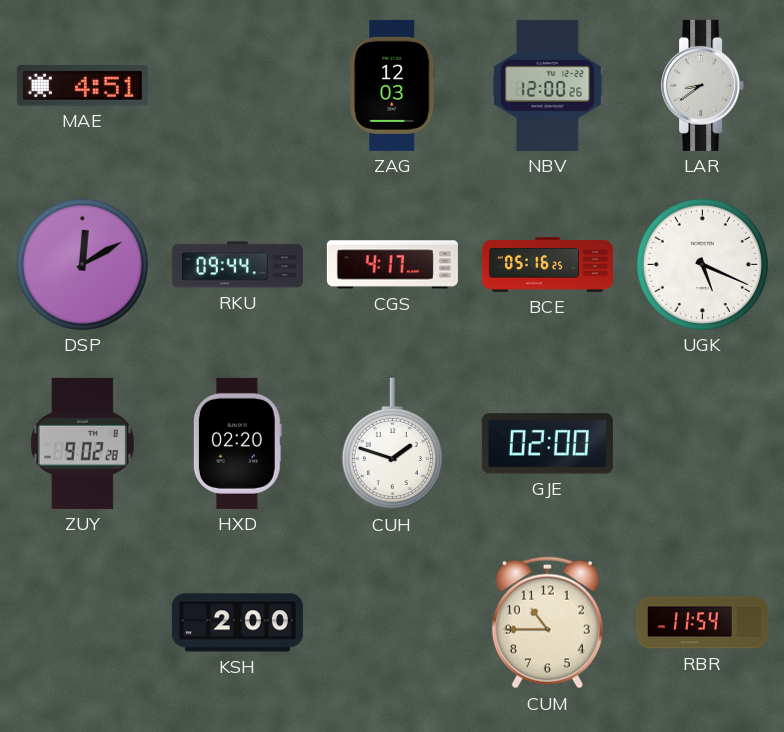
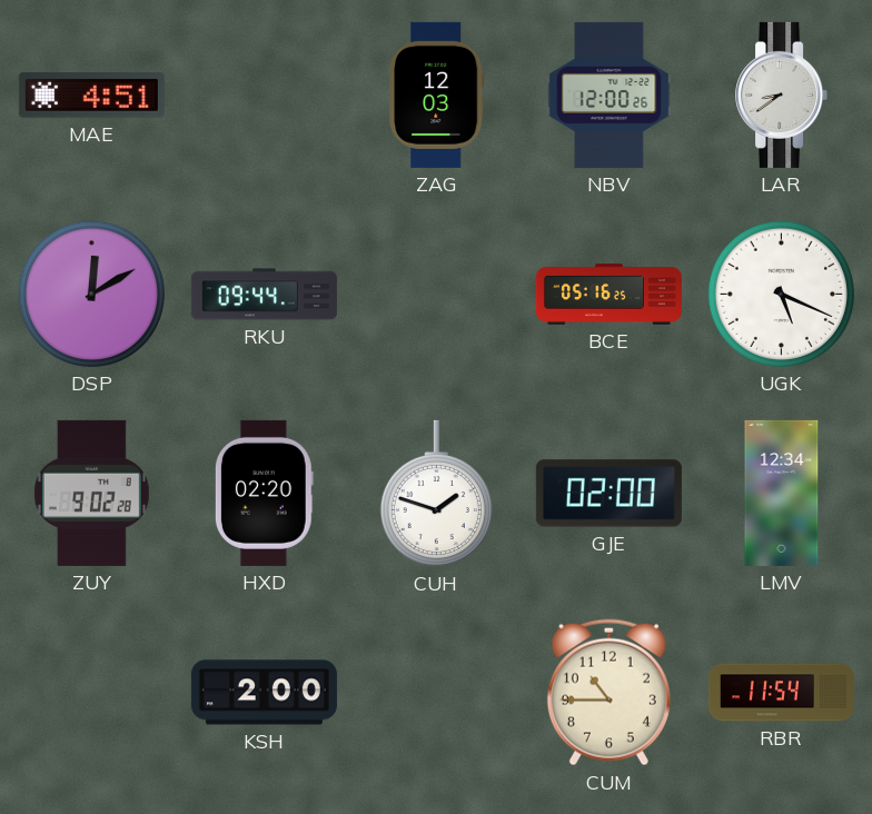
CGS: 4:17 -> none (392, 265)
LMV: none -> 12:34 (782, 493)
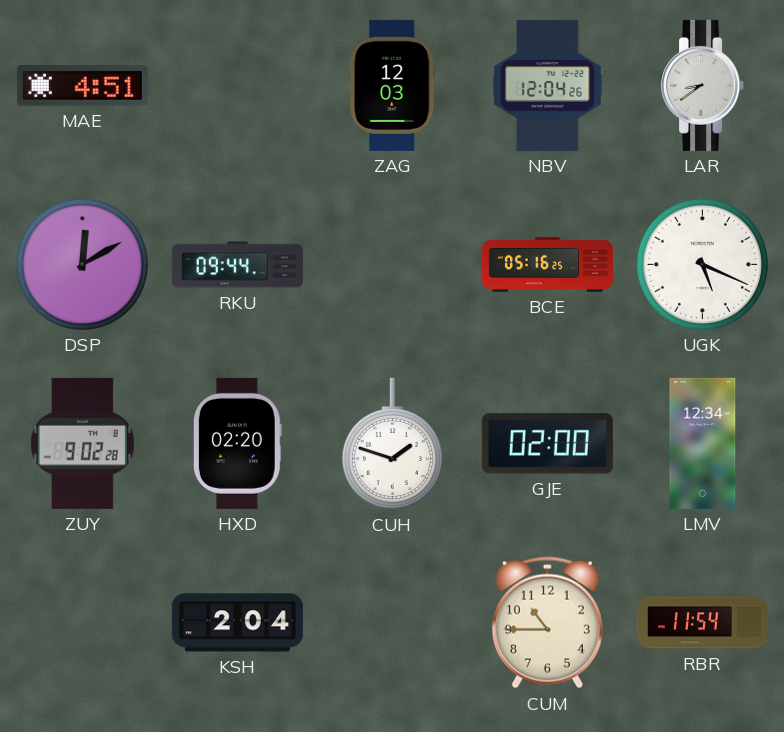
NBV: 12:00 -> 12:04 (548, 85)
KSH: 2:00 -> 2:04 (237, 623)
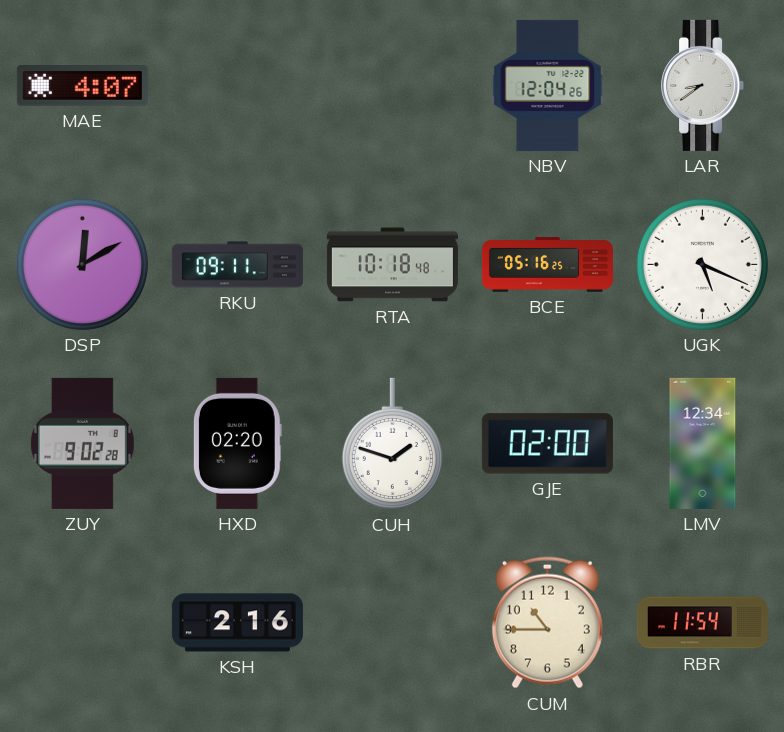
MAE: 4:51 -> 4:07 (82, 86)
ZAG: 12:03 -> none (393, 85)
RKU: 09:44 -> 09:11 (237, 265)
RTA: none -> 10:18 (392, 265)
KSH: 2:04 -> 2:16 (237, 623)
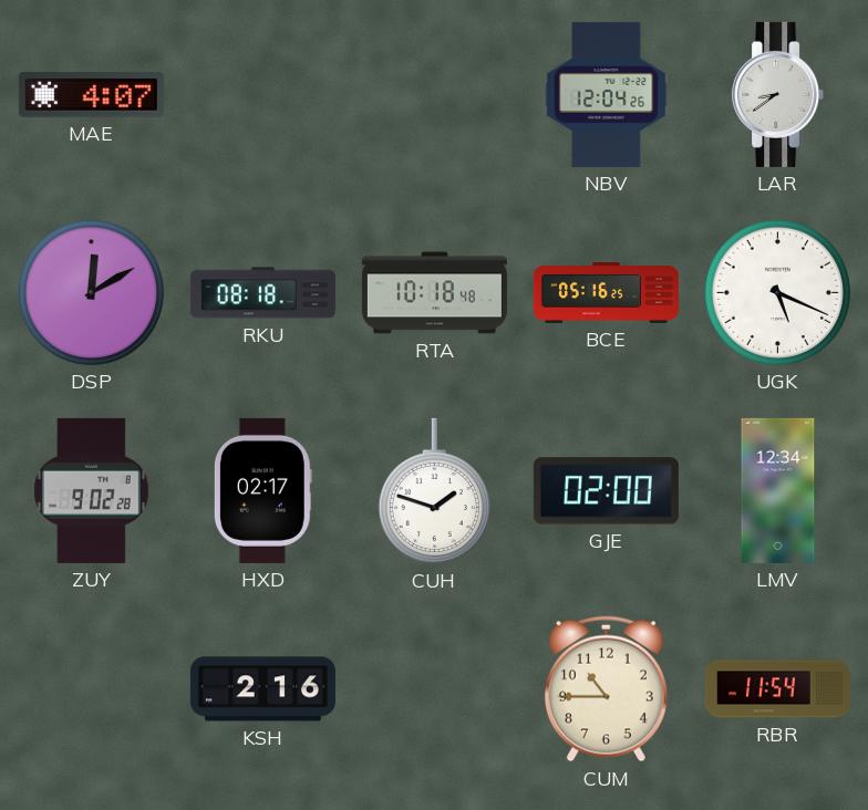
RKU: 09:11 -> 08:18 (262, 293)
HXD: 02:20 -> 02:17 (262, 490)
